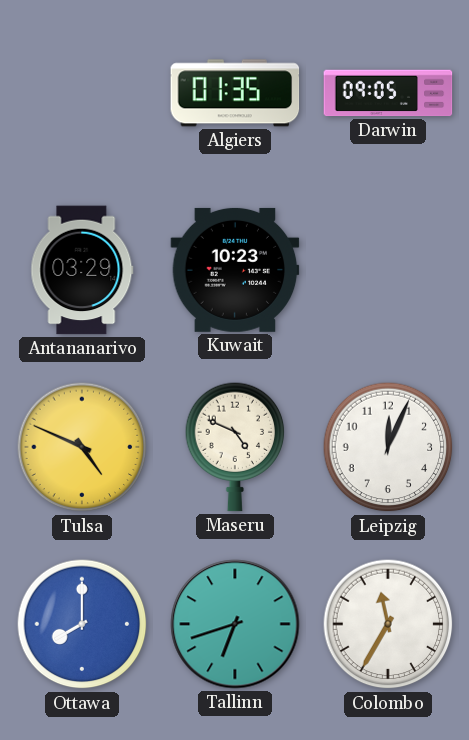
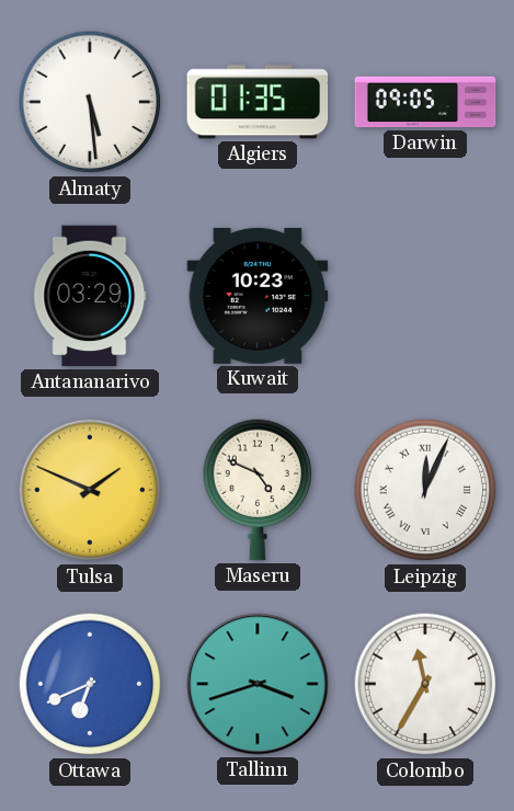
Almaty: none -> 5:29 (90, 102)
Tulsa: 4:49 -> 1:49 (90, 490)
Leipzig numerals: Arabic -> Roman (425, 490)
Ottawa: 8:00 -> 6:41 (90, 684)
Tallinn: 6:42 -> 3:42 (258, 684)
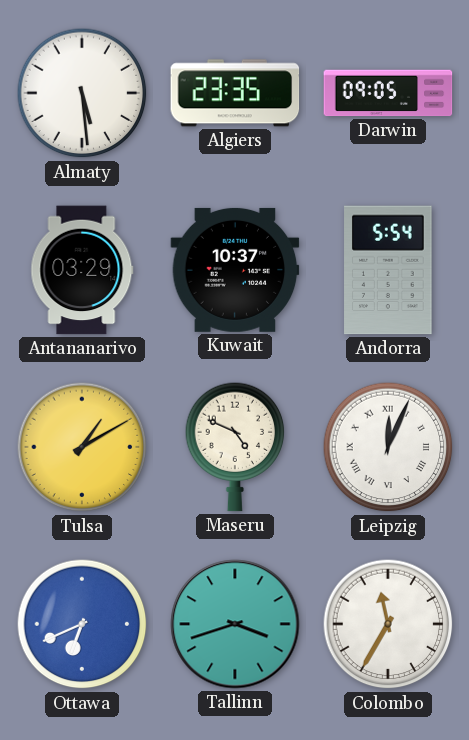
Algiers: 01:35 -> 23:35 (235, 93)
Kuwait: 10:23 -> 10:37 (235, 270)
Andorra: none -> 5:54 (388, 270)
Tulsa: 1:49 -> 1:10 (82, 447)
